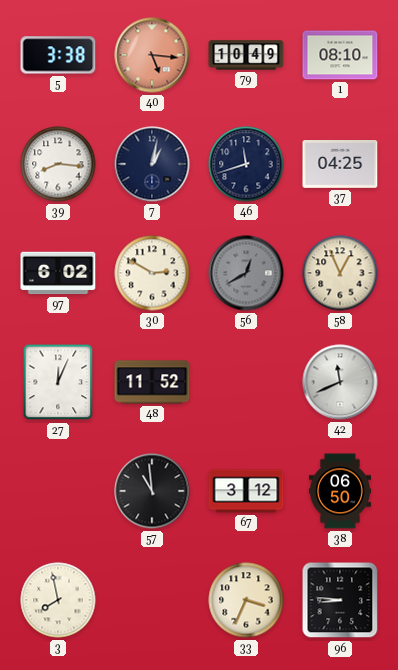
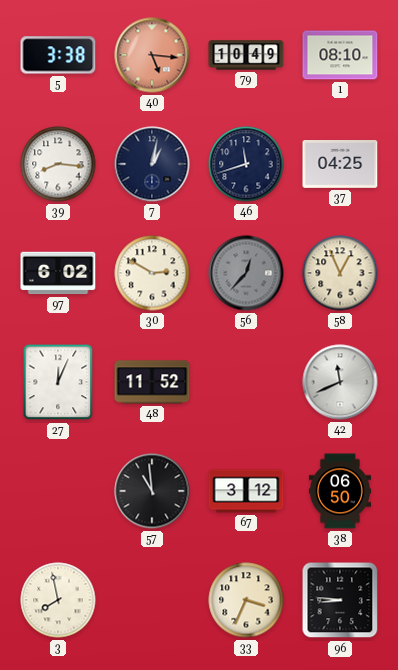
56: 12:40 -> 12:37 (246, 273)
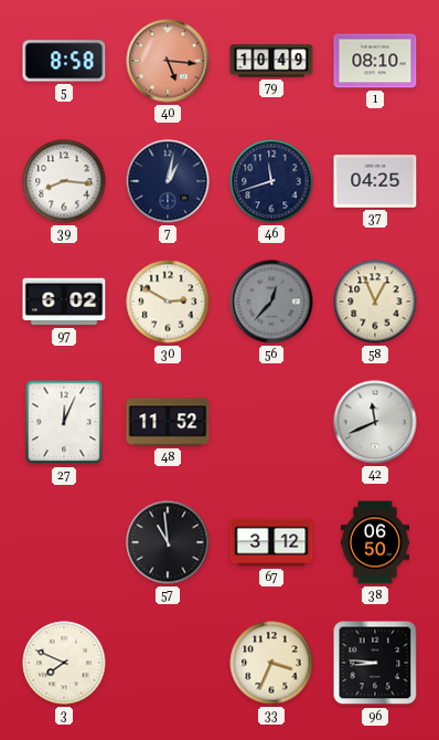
5: 3:38 -> 8:58 (64, 61)
3: 7:58 -> 7:49 (64, 663)
